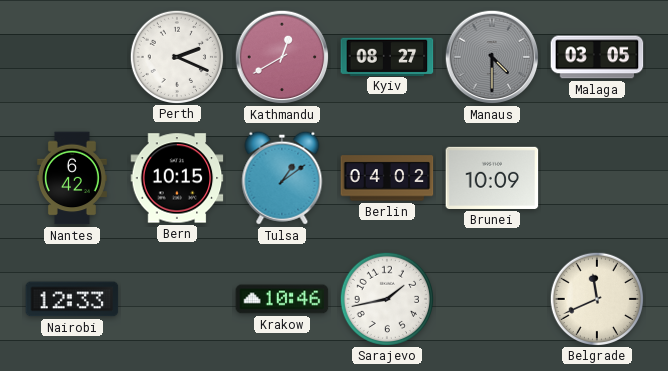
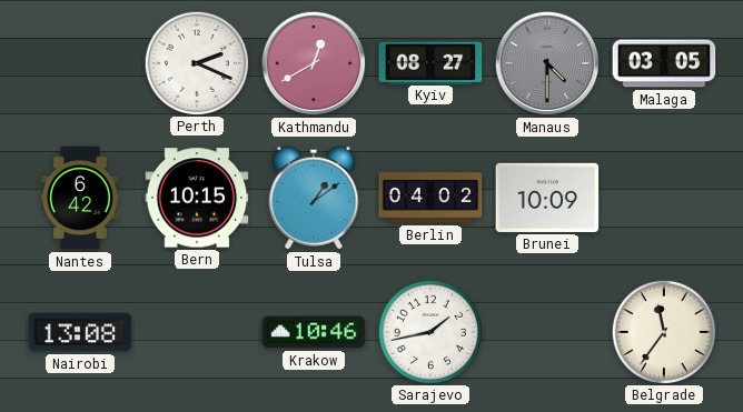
Nairobi: 12:33 -> 13:08 (80, 332)
Belgrade: 11:41 -> 11:36 (663, 331)
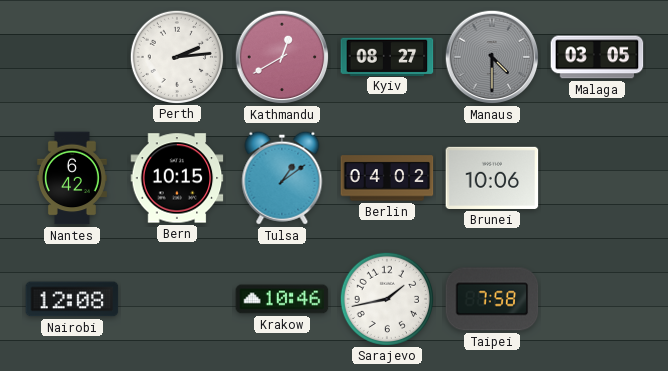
Perth: 2:19 -> 2:14 (176, 56)
Brunei: 10:09 -> 10:06 (492, 178)
Nairobi: 13:08 -> 12:08 (72, 299)
Taipei: none -> 7:58 (492, 299)
Belgrade: 11:36 -> none (663, 331)
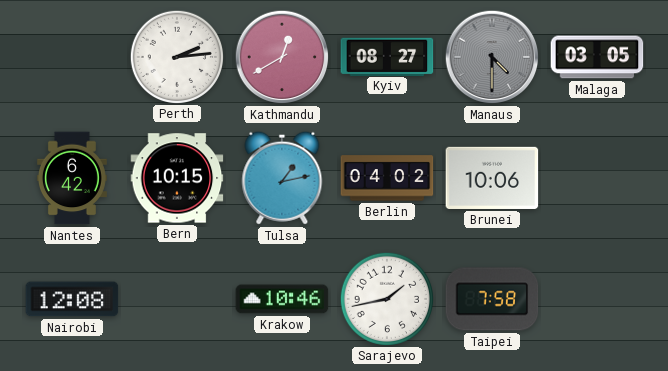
Tulsa: 1:09 -> 1:13 (282, 178)
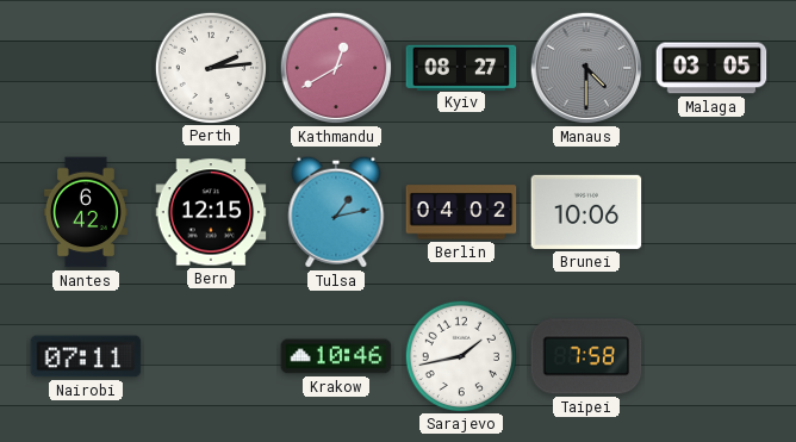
Bern: 10:15 -> 12:15 (211, 212)
Nairobi: 12:08 -> 07:11 (86, 356)
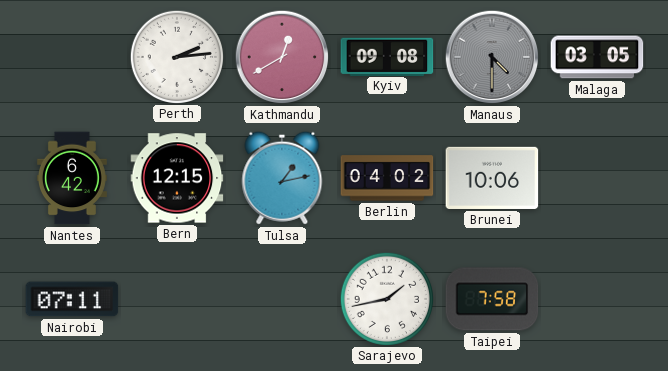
Kyiv: 08:27 -> 09:08 (387, 56)
Krakow: 10:46 -> none (336, 356)
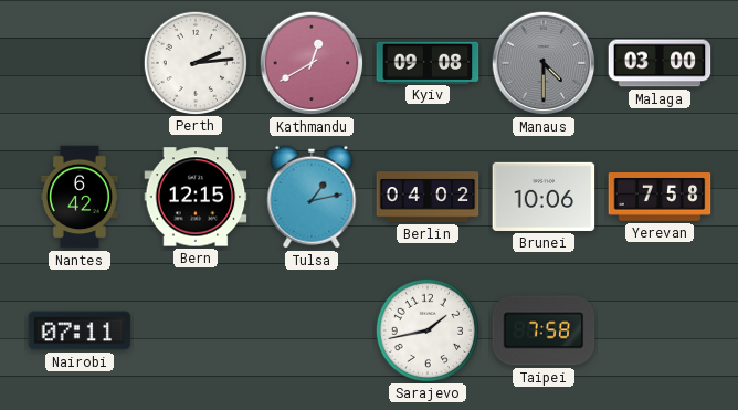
Malaga: 03:05 -> 03:00 (660, 63)
Yerevan: none -> 7:58 (660, 198)
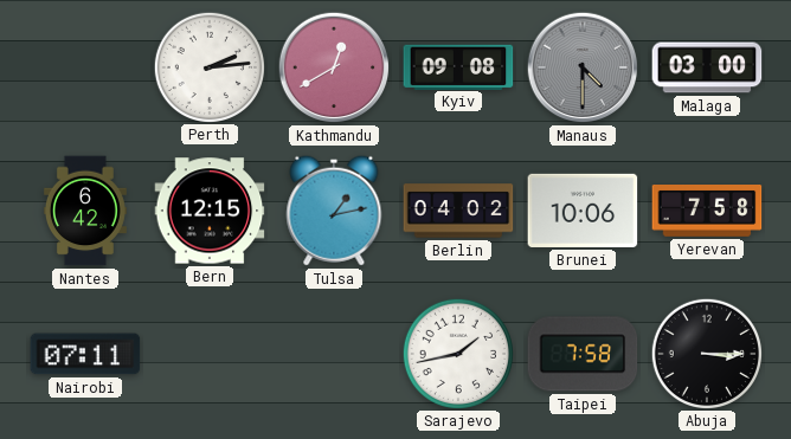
Abuja: none -> 3:15 (706, 353)
